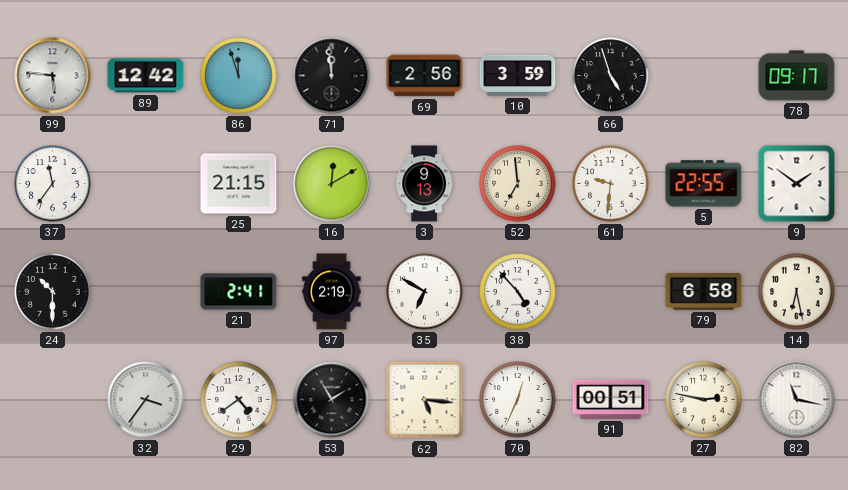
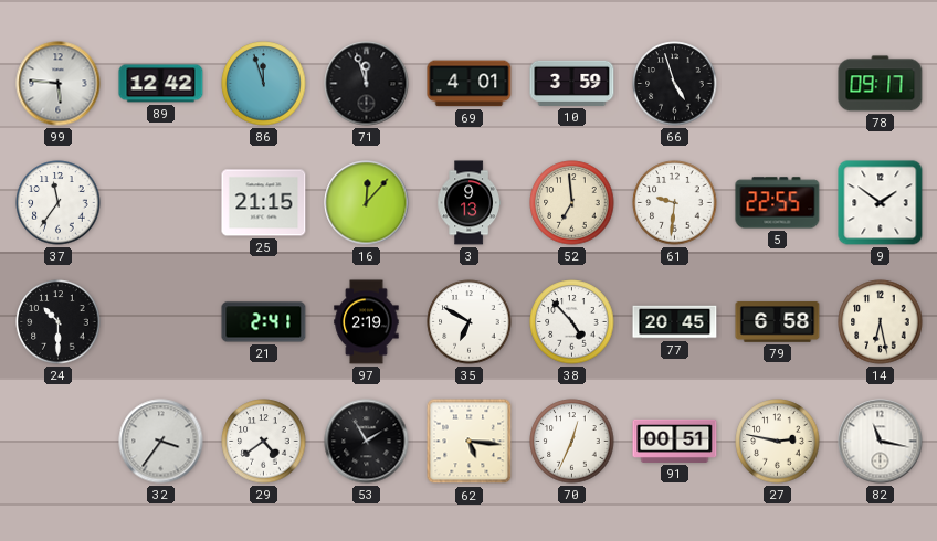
71: 11:59 -> 11:57 (367, 84)
69: 2:56 -> 4:01 (470, 84)
16: 12:10 -> 12:07 (367, 203)
77: none -> 20:45 (675, 322)
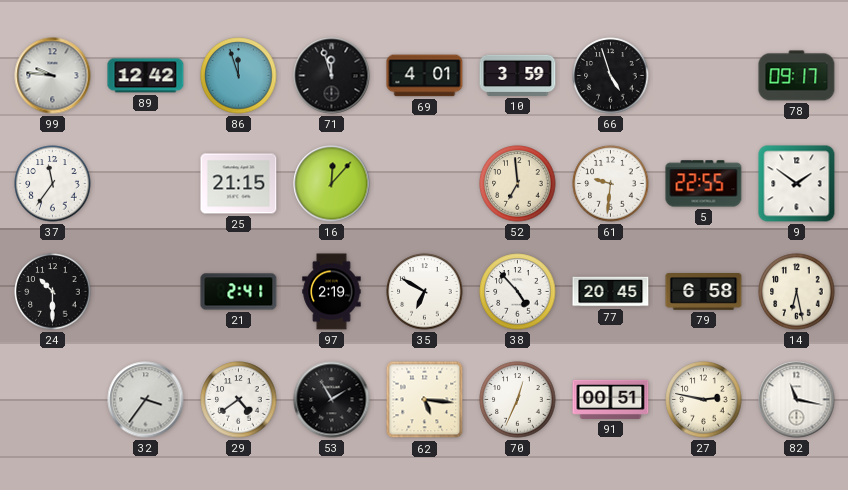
99: 5:46 -> 9:46 (53, 76)
3: 9:13 -> none (468, 203)
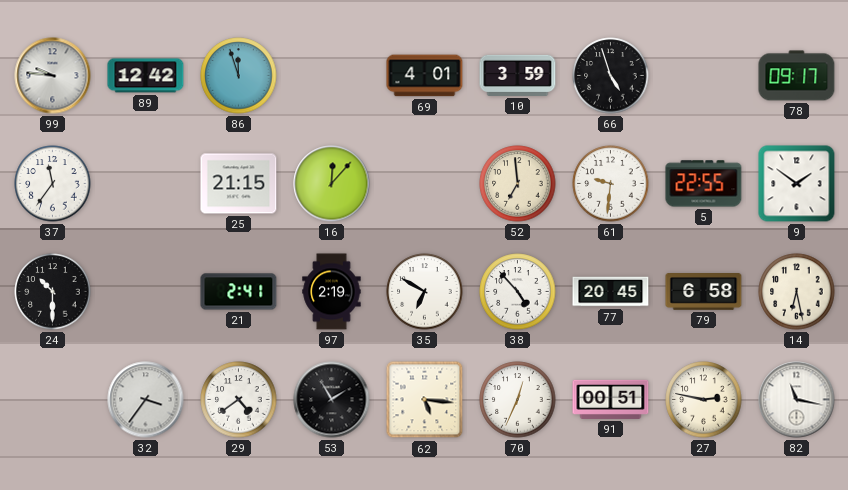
71: 11:57 -> none (332, 76)
